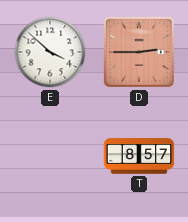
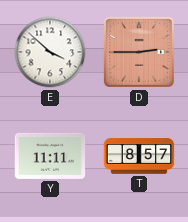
Y: none -> 11:11 (50, 156)
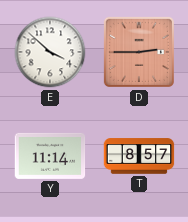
Y: 11:11 -> 11:14 (50, 156)
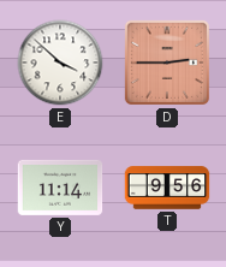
T: 8:57 -> 9:56 (167, 188)
